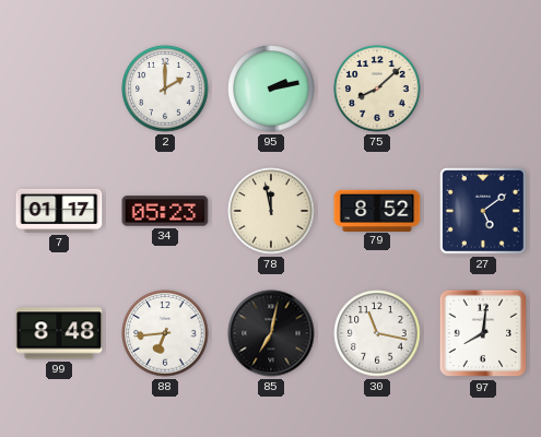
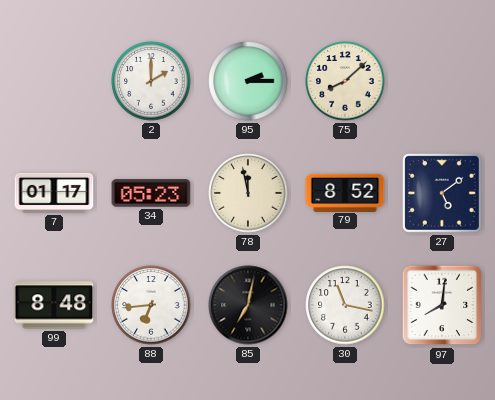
95: 2:13 -> 2:15 (248, 81)
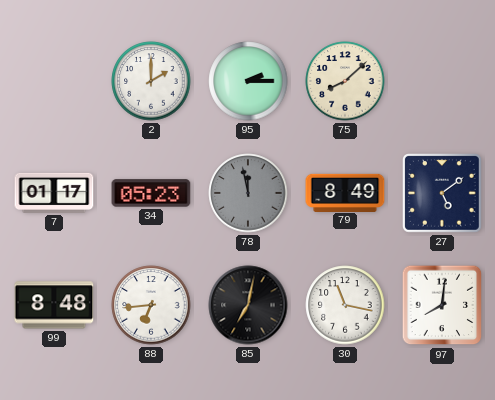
78 dial: cream -> grey (248, 193)
79: 8:52 -> 8:49 (345, 192)
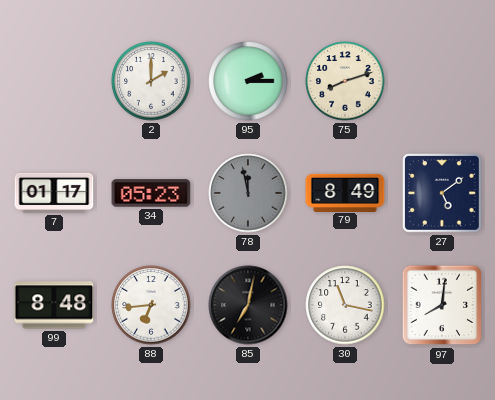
75: 8:08 -> 8:12 (345, 81)
